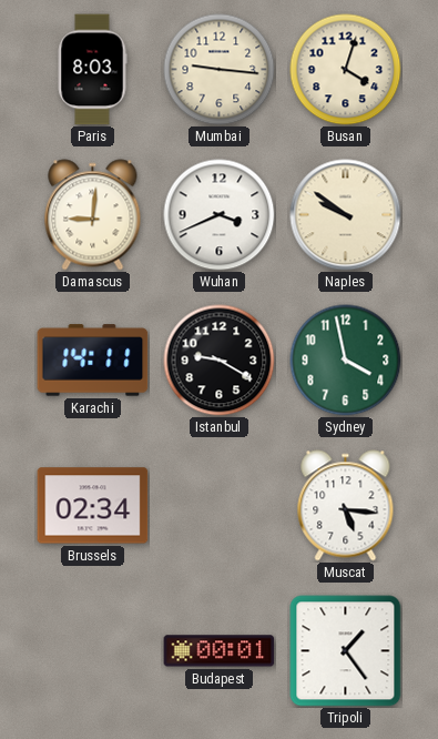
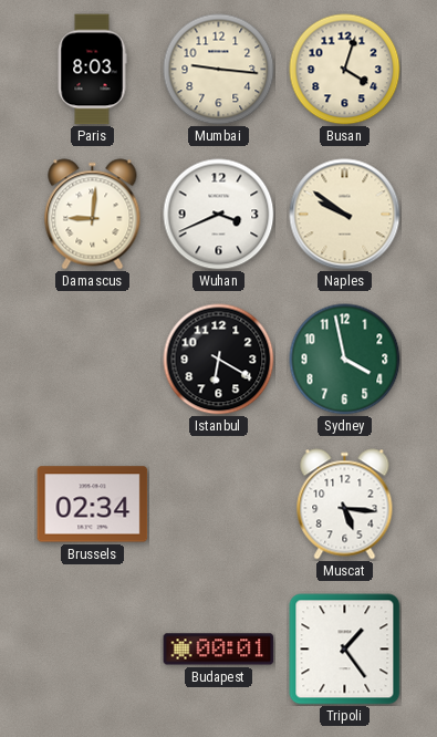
Karachi: 14:11 -> none (93, 361)
Istanbul: 9:20 -> 6:20 (219, 360)
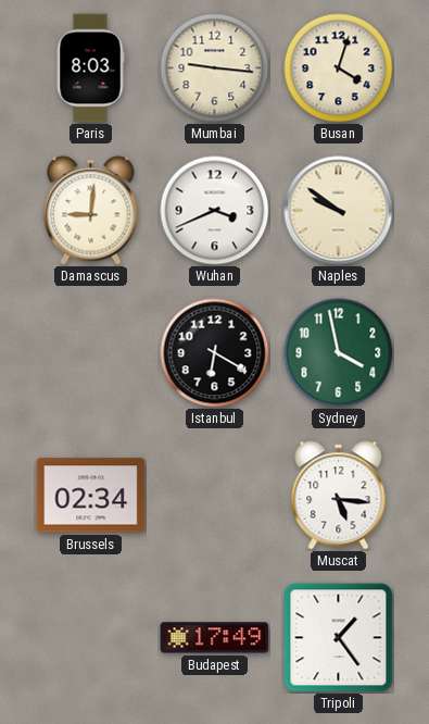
Budapest: 00:01 -> 17:49 (215, 638)
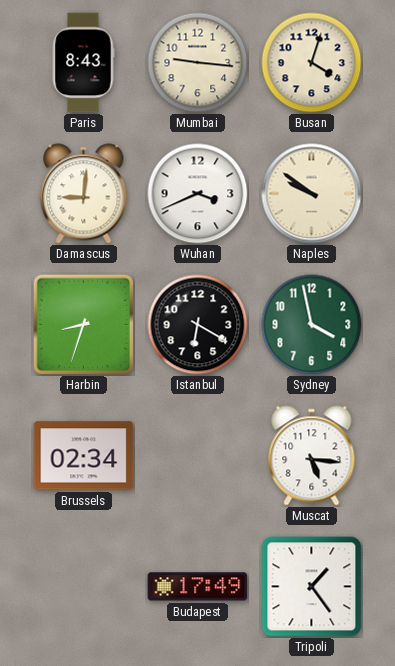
Paris: 8:03 -> 8:43 (83, 63)
Harbin: none -> 8:33 (83, 324)
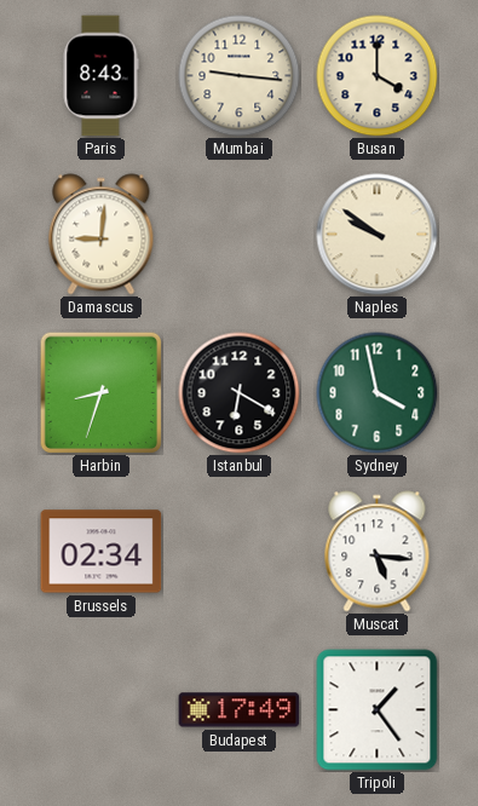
Busan: 4:03 -> 4:00 (378, 76)
Wuhan: 3:41 -> none (198, 194)
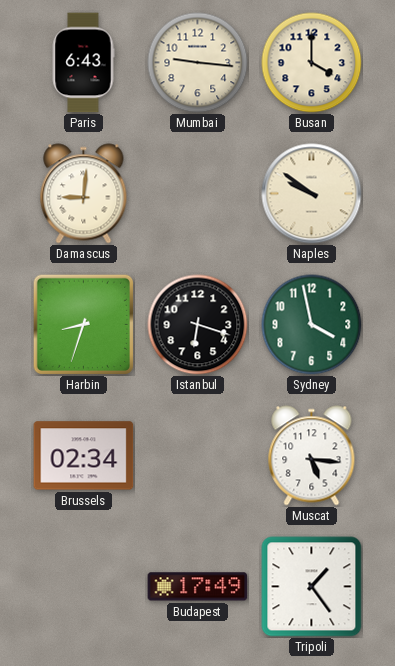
Paris: 8:43 -> 6:43 (83, 63)
Istanbul: 6:20 -> 6:18 (198, 325)
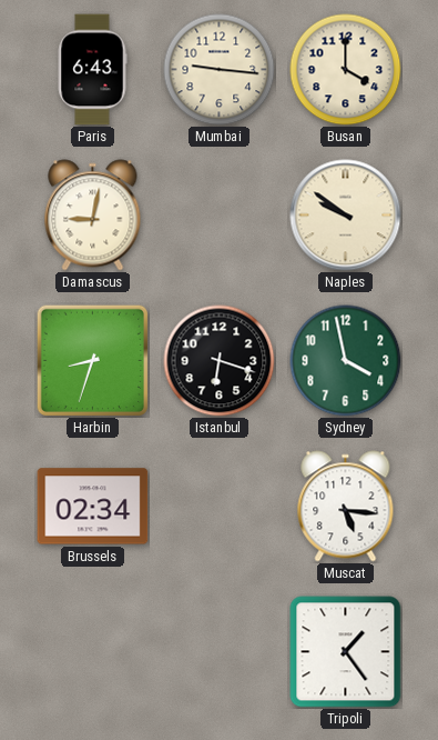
Damascus: 9:01 -> 9:02 (93, 216)
Budapest: 17:49 -> none (198, 587)
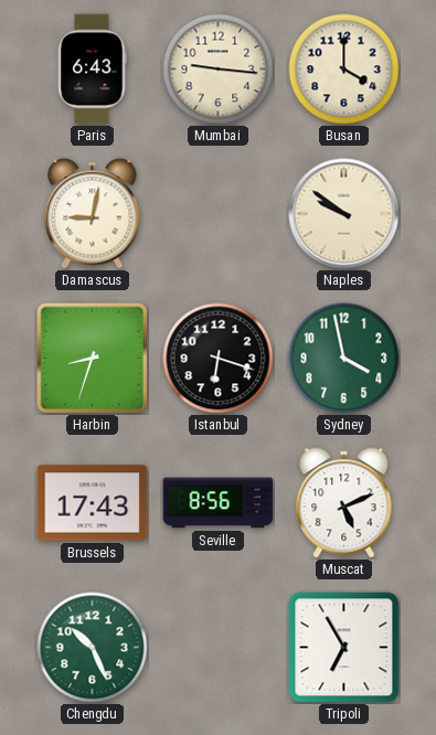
Brussels: 02:34 -> 17:43 (93, 503)
Seville: none -> 8:56 (219, 503)
Muscat: 5:16 -> 5:11 (344, 503)
Chengdu: none -> 10:26 (93, 648)
Tripoli: 1:24 -> 6:55 (344, 648)
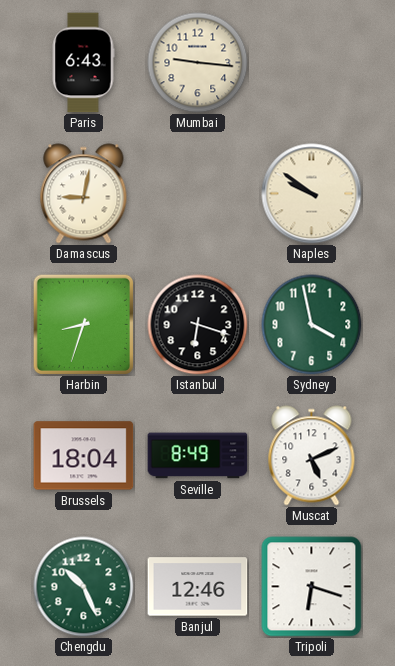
Busan: 4:00 -> none (344, 70)
Brussels: 17:43 -> 18:04 (84, 456)
Seville: 8:56 -> 8:49 (198, 456)
Banjul: none -> 12:46 (198, 587)
Tripoli: 6:55 -> 6:18 (312, 587)
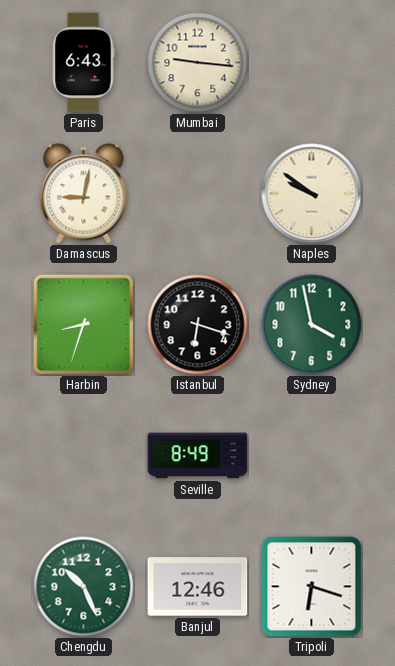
Brussels: 18:04 -> none (84, 456)
Muscat: 5:11 -> none (312, 456)
